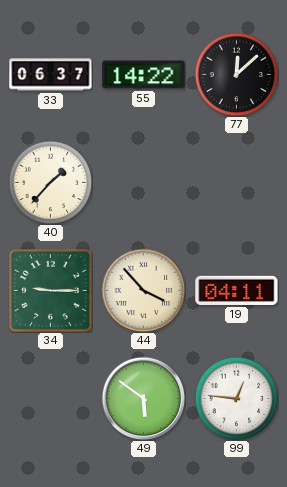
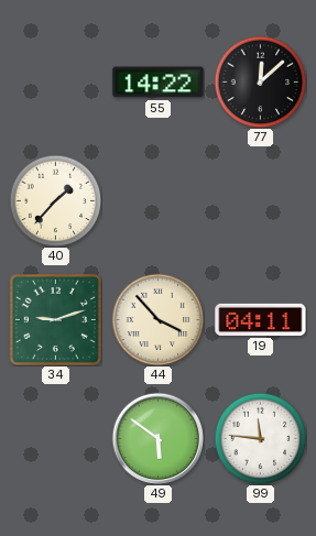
33: 06:37 -> none (51, 75)
34: 9:15 -> 9:12 (55, 319)
99: 12:46 -> 11:46 (260, 438)
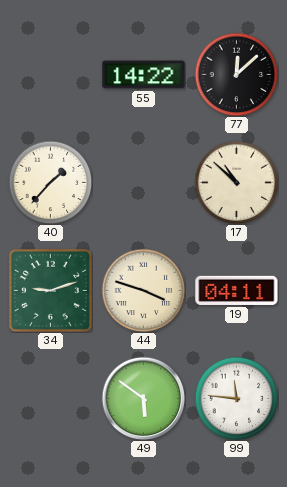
17: none -> 10:52 (236, 182)
44: 3:53 -> 3:48 (143, 290)
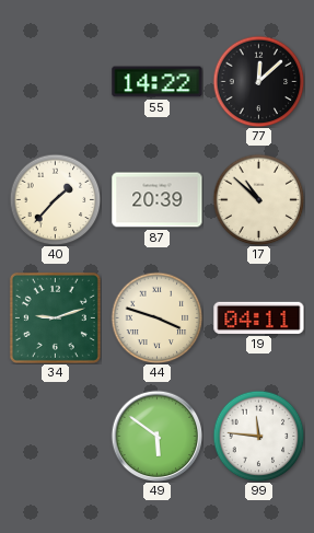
87: none -> 20:39 (158, 200)
